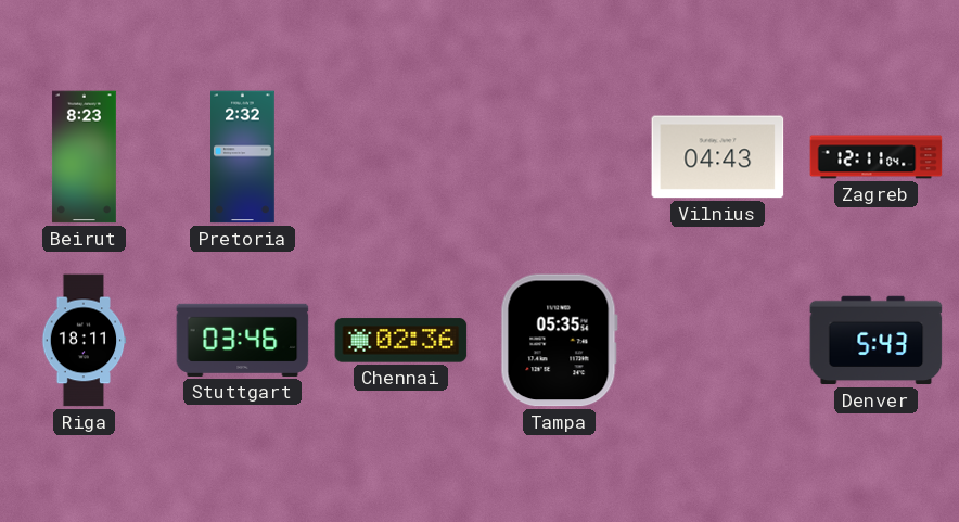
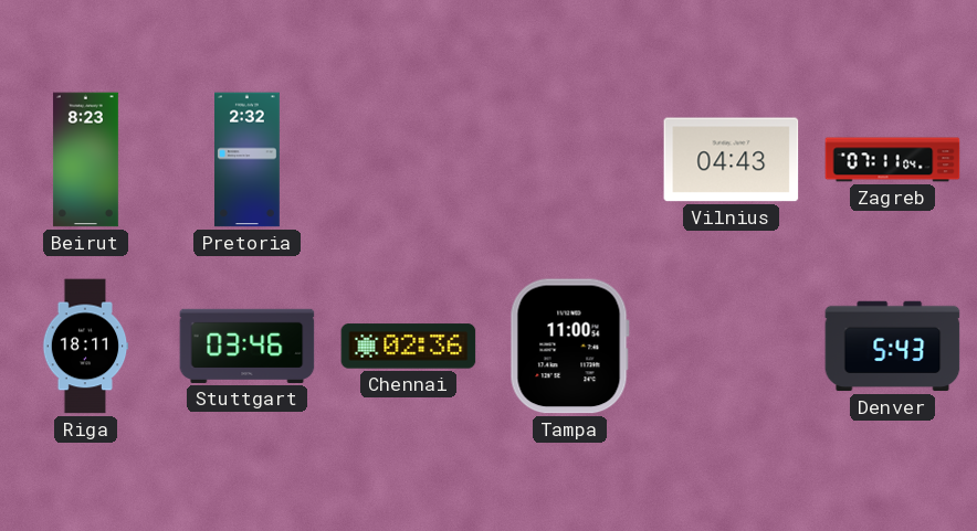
Zagreb: 12:11 -> 07:11 (893, 160)
Tampa: 05:35 -> 11:00 (569, 347)
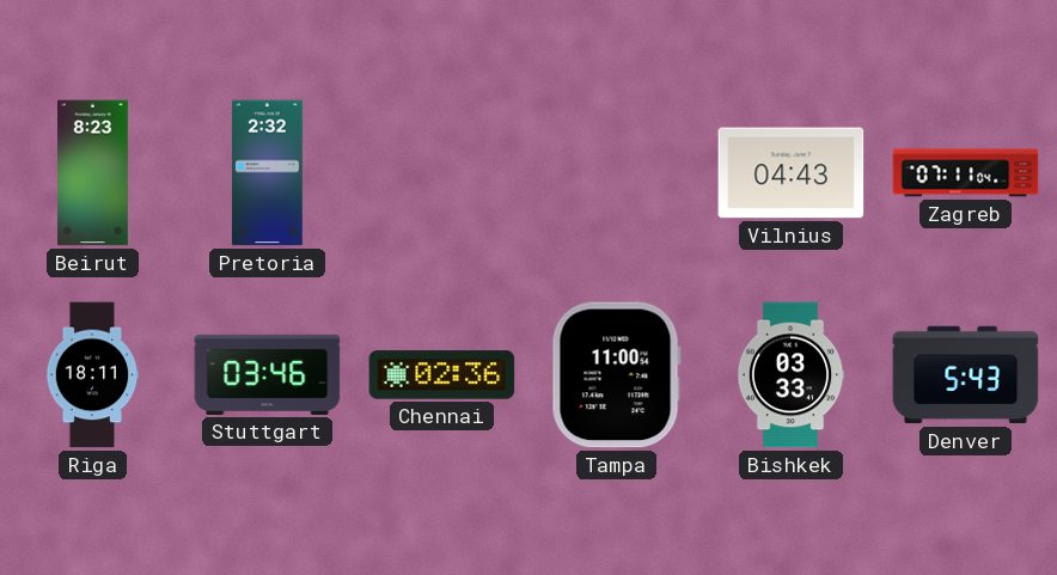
Bishkek: none -> 03:33 (790, 375)
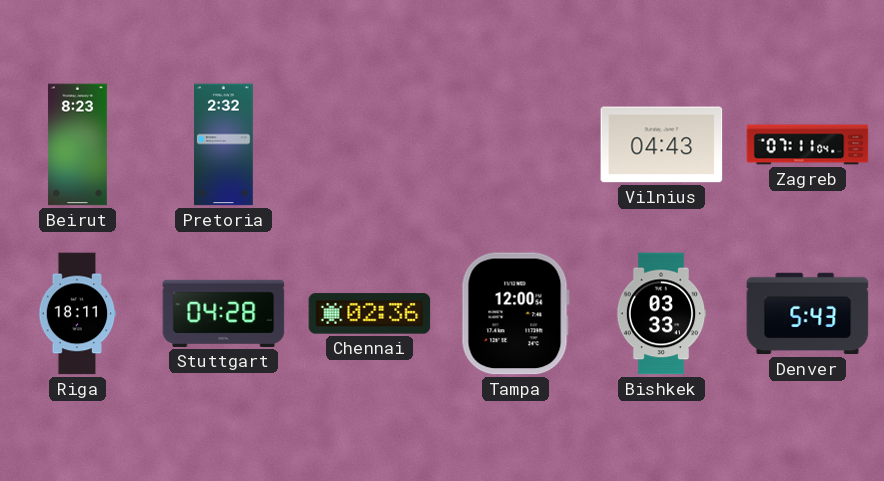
Stuttgart: 03:46 -> 04:28 (224, 313)
Tampa: 11:00 -> 12:00 (515, 314)
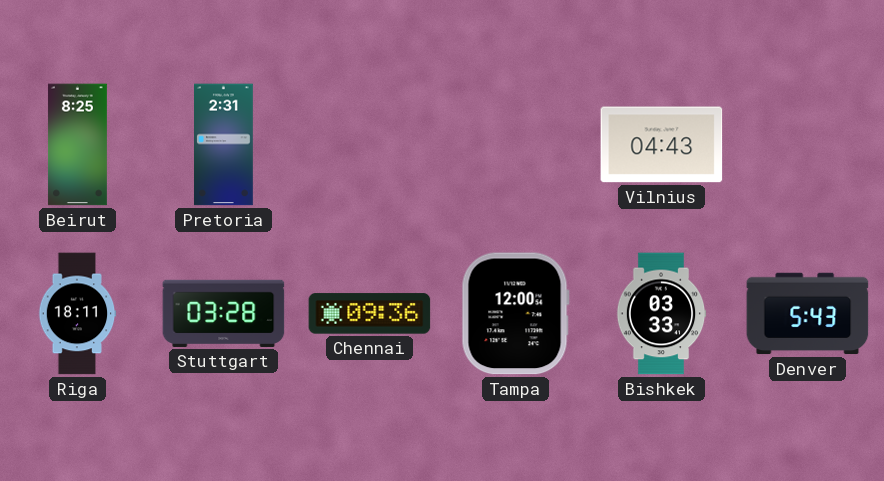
Beirut: 8:23 -> 8:25 (77, 145)
Pretoria: 2:32 -> 2:31 (224, 145)
Zagreb: 07:11 -> none (808, 145)
Stuttgart: 04:28 -> 03:28 (224, 313)
Chennai: 02:36 -> 09:36 (370, 314)
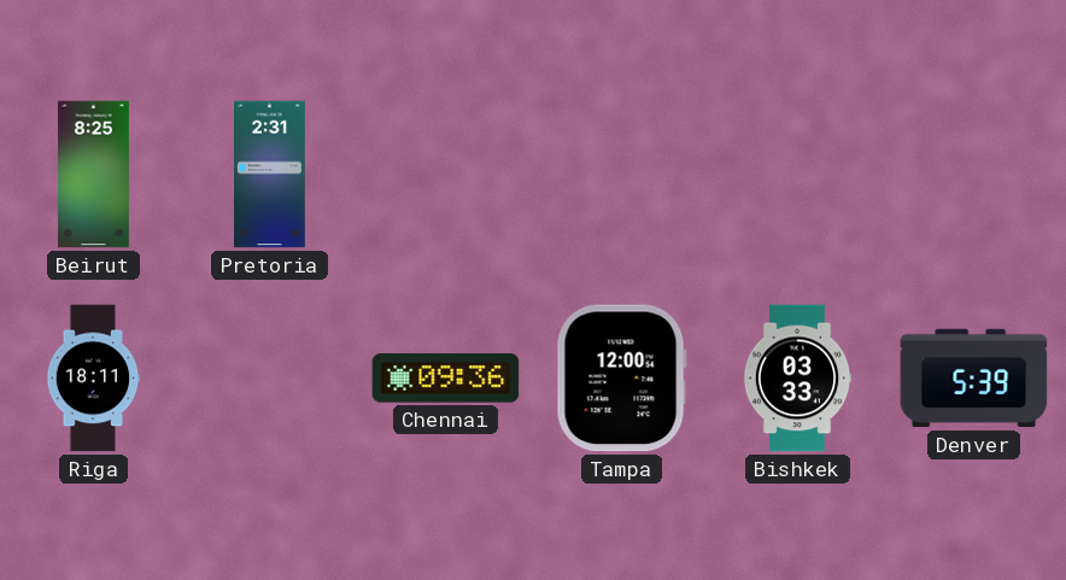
Vilnius: 04:43 -> none (662, 145)
Stuttgart: 03:28 -> none (224, 313)
Denver: 5:43 -> 5:39 (974, 379)
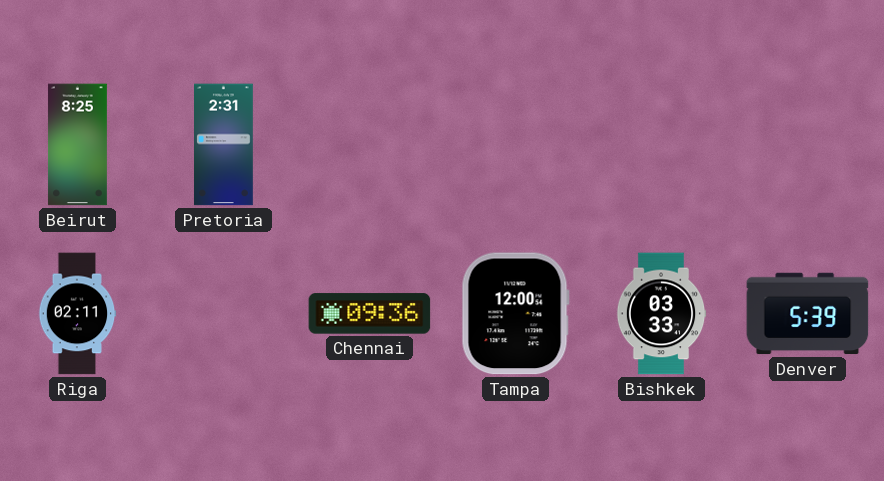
Riga: 18:11 -> 02:11 (77, 314)
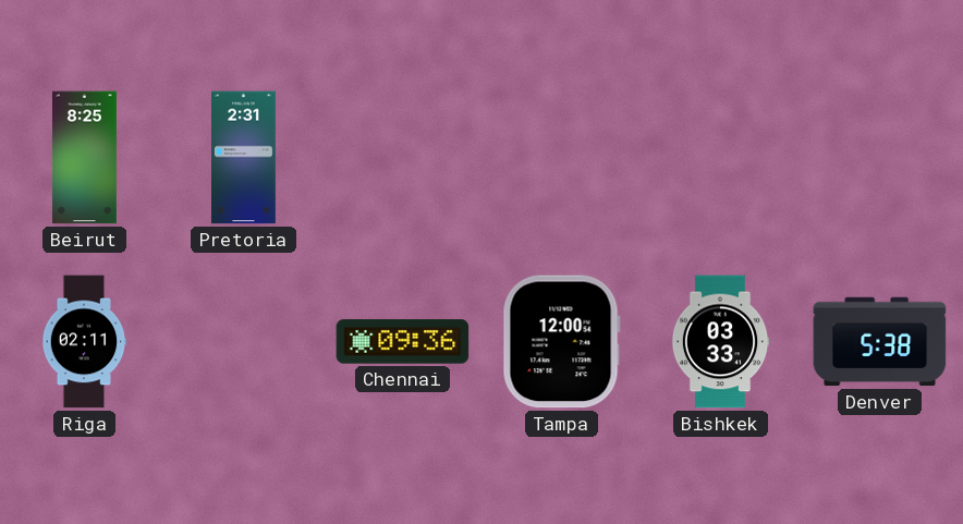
Denver: 5:39 -> 5:38 (880, 342)
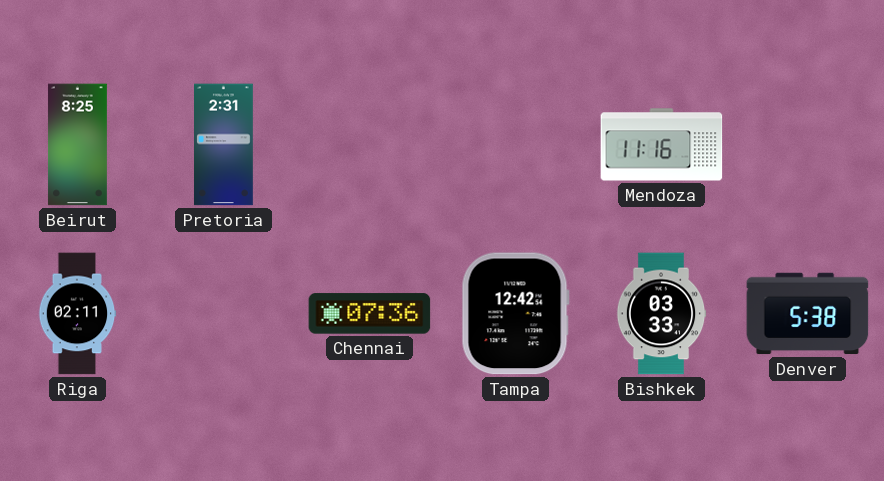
Mendoza: none -> 11:16 (662, 145)
Chennai: 09:36 -> 07:36 (370, 314)
Tampa: 12:00 -> 12:42 (515, 314)
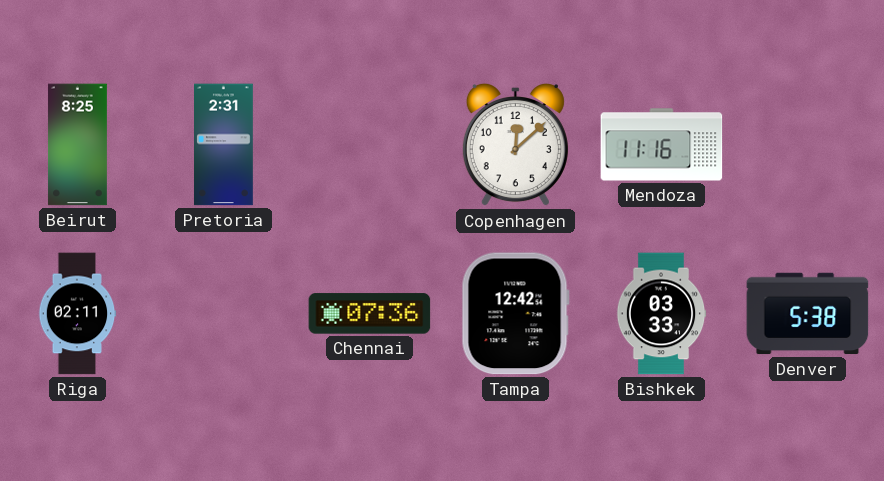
Copenhagen: none -> 12:08 (515, 145)
